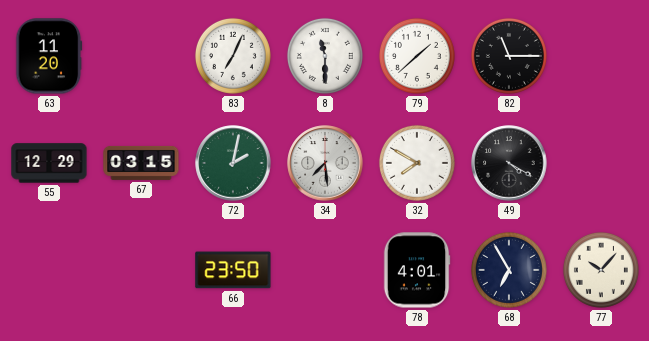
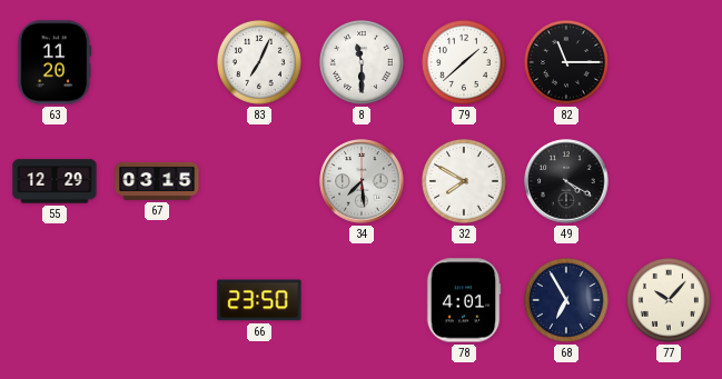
72: 2:02 -> none (233, 163)
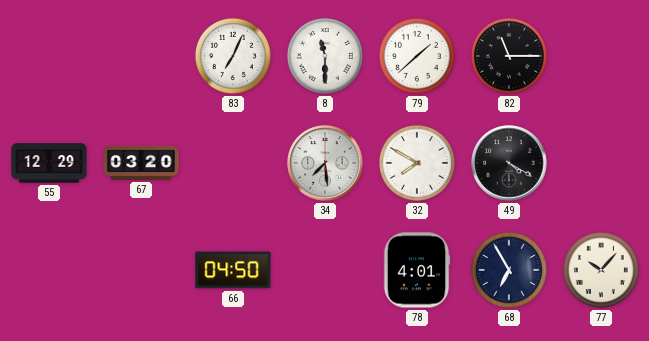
63: 11:20 -> none (55, 62)
67: 03:15 -> 03:20 (141, 163)
66: 23:50 -> 04:50 (233, 270)
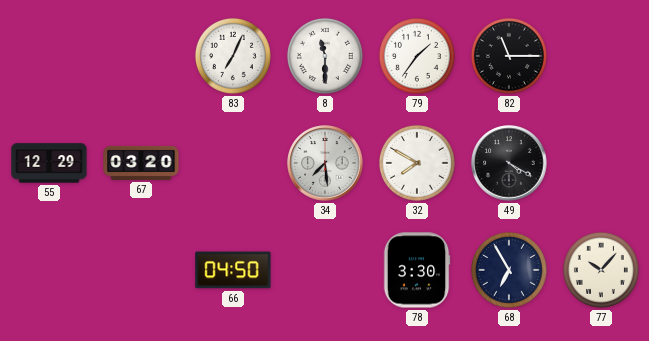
79: 1:38 -> 1:36 (417, 56)
78: 4:01 -> 3:30 (417, 270)
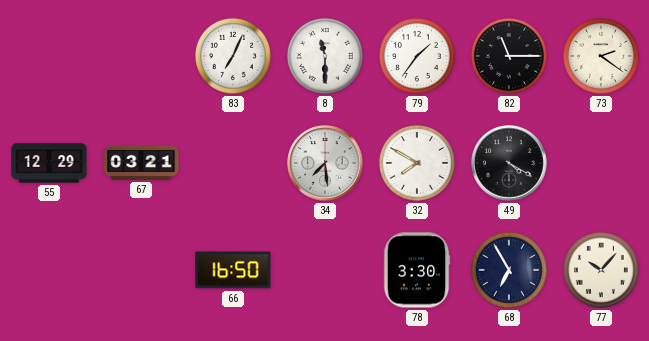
73: none -> 2:21 (601, 56)
67: 03:20 -> 03:21 (141, 163)
66: 04:50 -> 16:50 (233, 270)
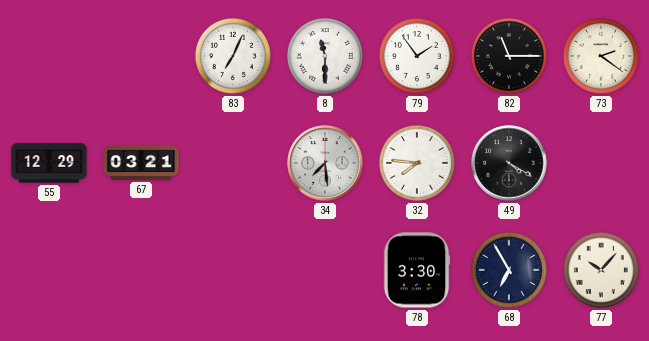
79: 1:36 -> 1:54 (417, 56)
32: 7:50 -> 7:46 (417, 163)
66: 16:50 -> none (233, 270)
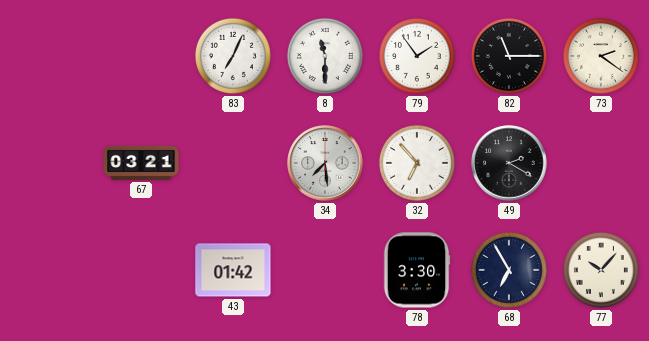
55: 12:29 -> none (49, 163)
32: 7:46 -> 6:53 (417, 163)
49: 4:20 -> 2:20 (509, 163)
43: none -> 01:42 (233, 270)
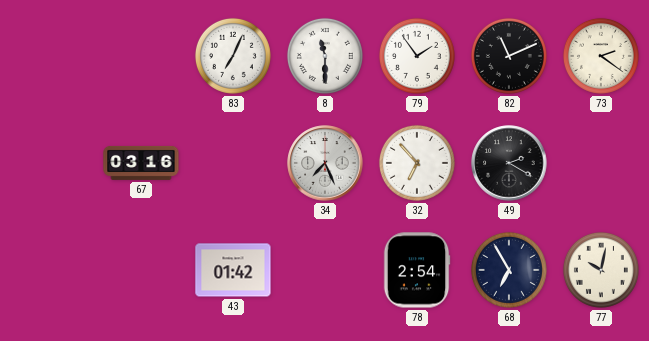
82: 11:15 -> 11:11 (509, 56)
67: 03:21 -> 03:16 (141, 163)
34: 7:29 -> 7:26 (325, 163)
78: 3:30 -> 2:54 (417, 270)
77: 10:07 -> 10:02 (601, 270)
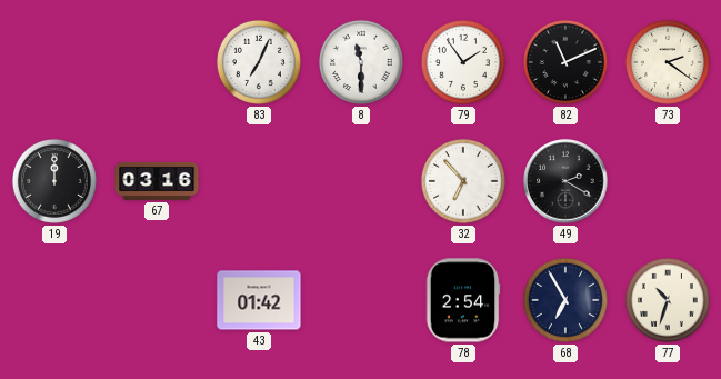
19: none -> 12:00 (54, 181)
34: 7:26 -> none (325, 163)
77: 10:02 -> 10:33 (668, 300)
